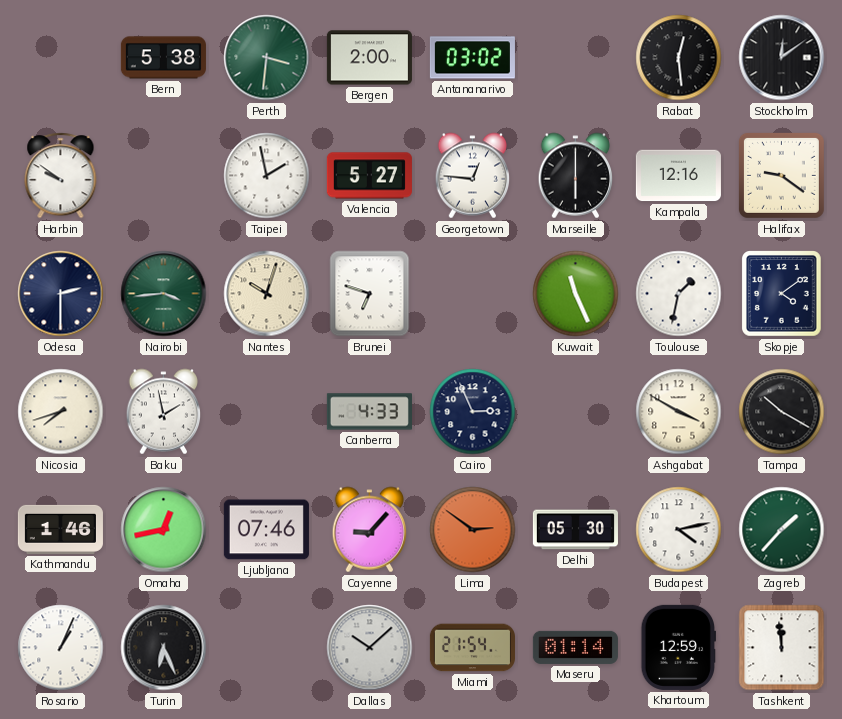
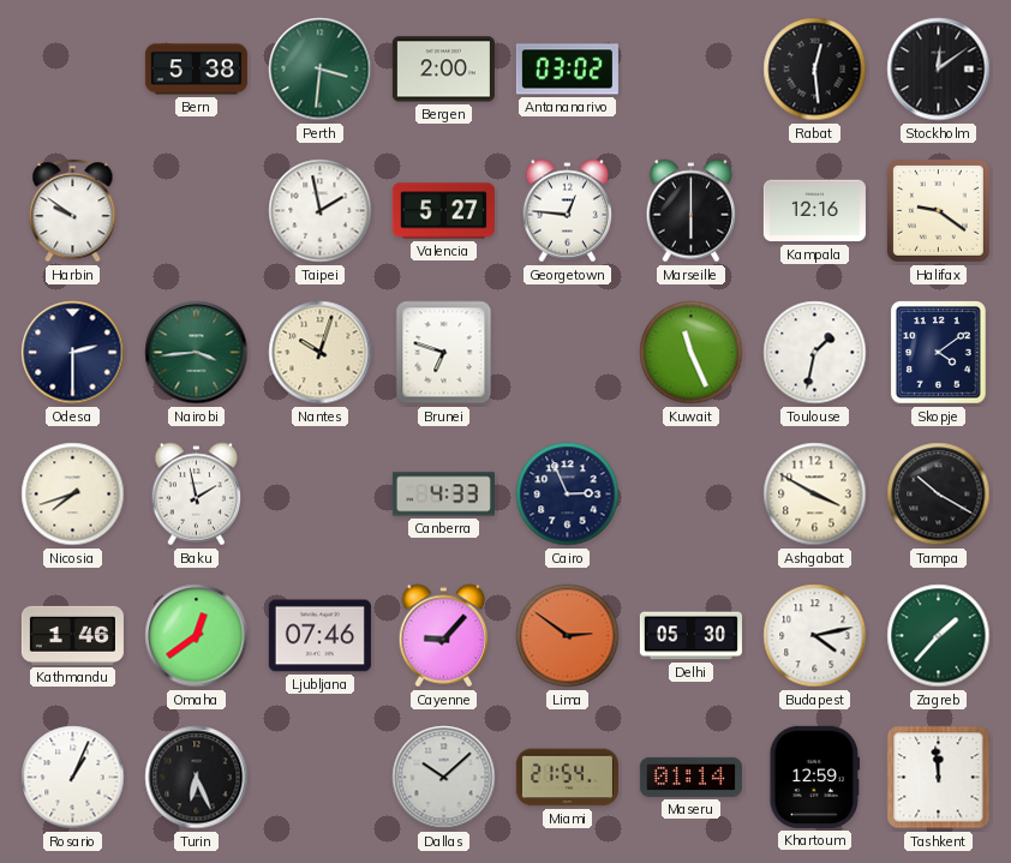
Omaha: 12:43 -> 12:39 (197, 636)
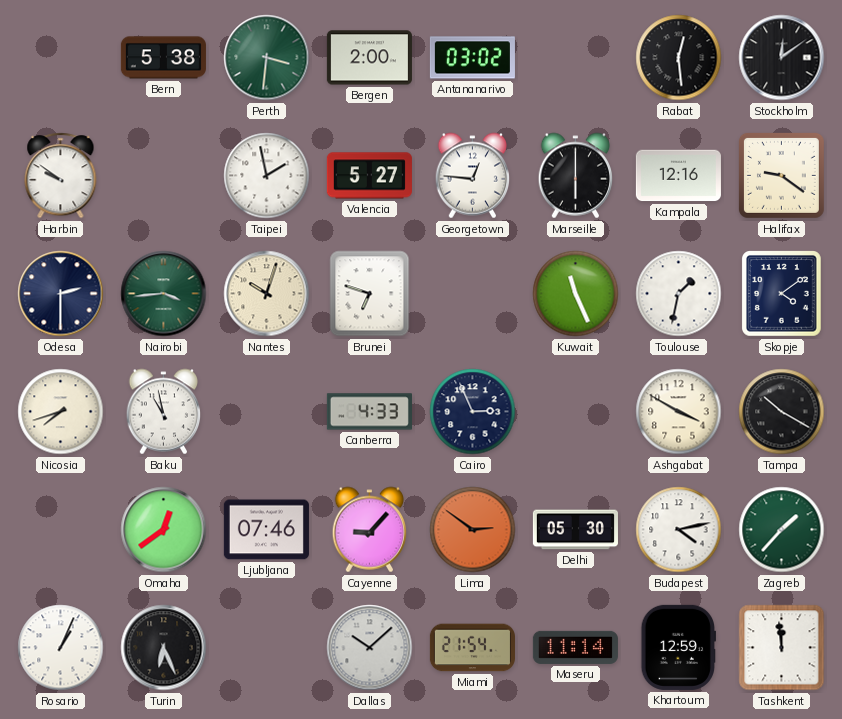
Baku: 1:58 -> 10:58 (164, 412)
Kathmandu: 1:46 -> none (72, 635)
Maseru: 01:14 -> 11:14 (575, 647)
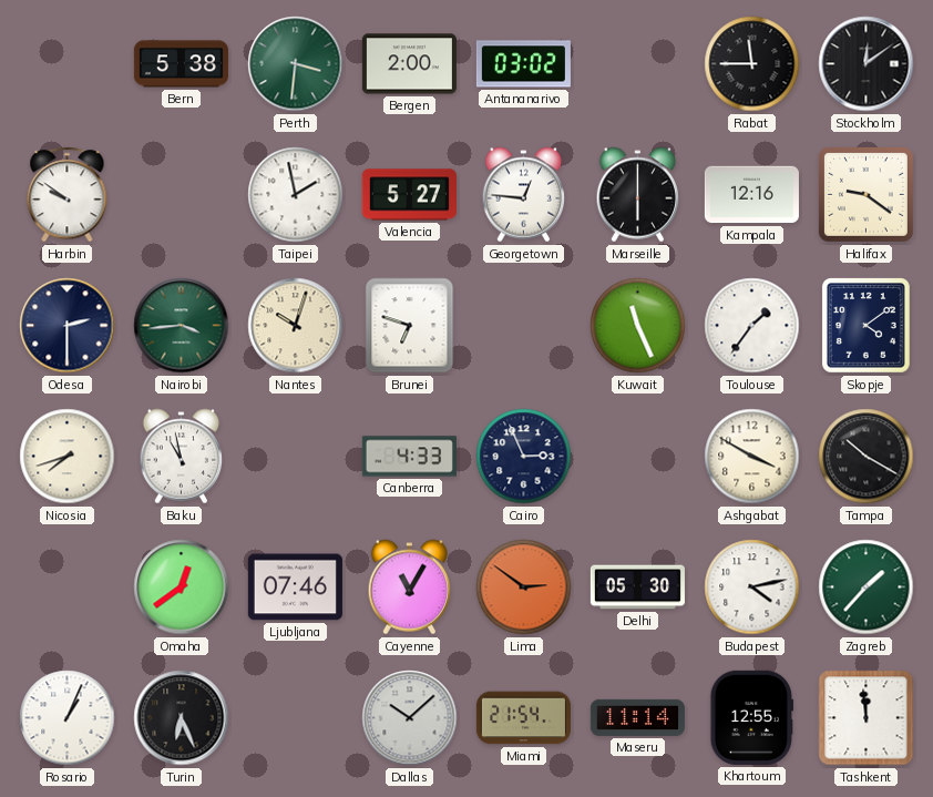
Rabat: 12:29 -> 11:45 (752, 64)
Toulouse: 1:32 -> 1:36 (752, 326)
Cayenne: 9:07 -> 11:05 (410, 587)
Khartoum: 12:59 -> 12:55 (751, 717)
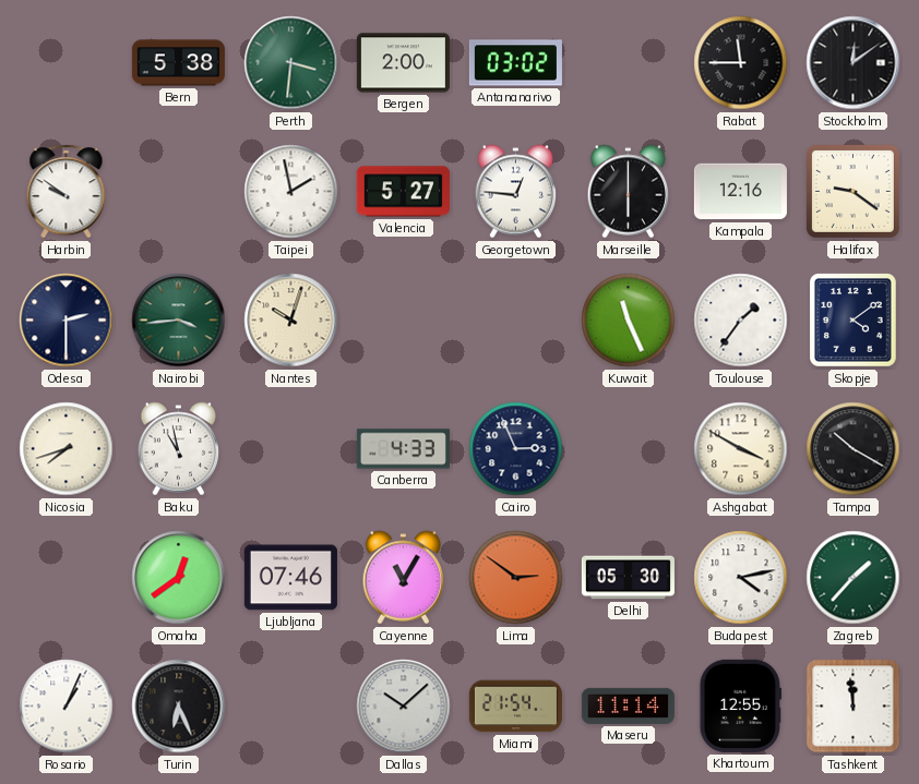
Brunei: 6:48 -> none (410, 326)
